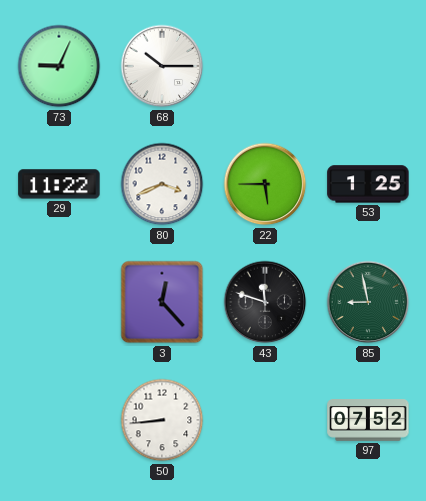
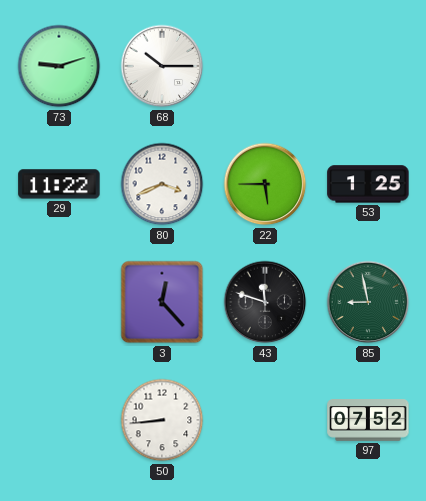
73: 9:04 -> 9:12 (59, 66)
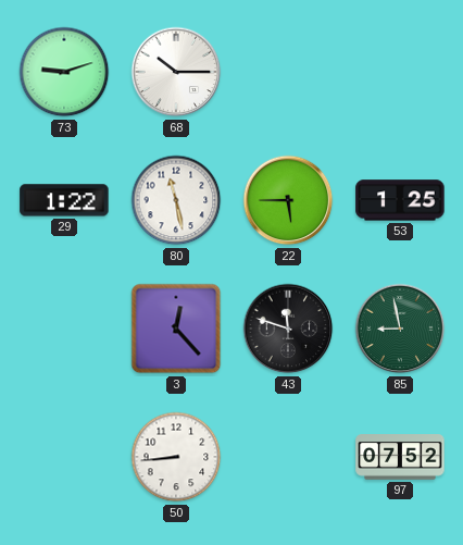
29: 11:22 -> 1:22 (64, 200)
80: 3:41 -> 11:28 (176, 200)
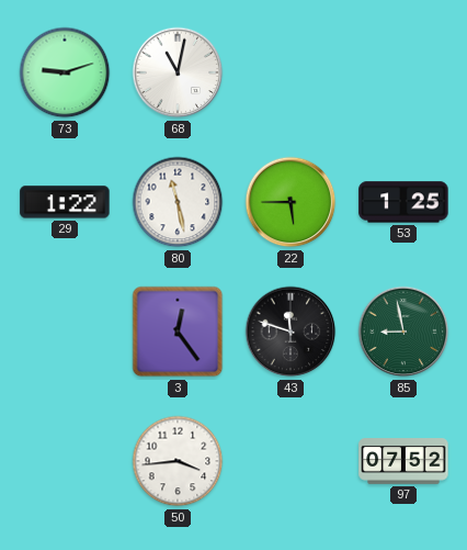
68: 10:15 -> 11:02 (178, 72)
3: 12:23 -> 12:24 (178, 332)
50: 8:44 -> 3:44 (178, 461)
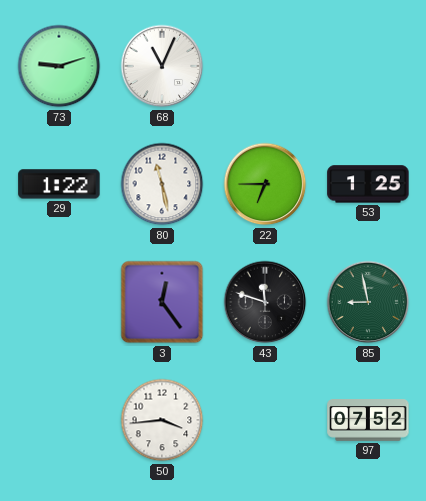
68: 11:02 -> 11:04 (162, 66)
22: 5:45 -> 6:45 (265, 184)
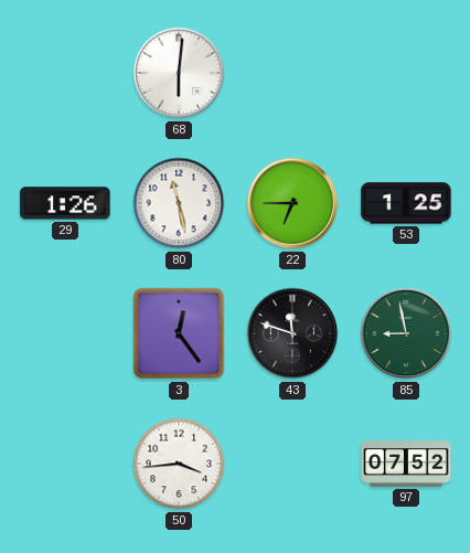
73: 9:12 -> none (59, 66)
68: 11:04 -> 6:01 (179, 73)
29: 1:22 -> 1:26 (65, 203)
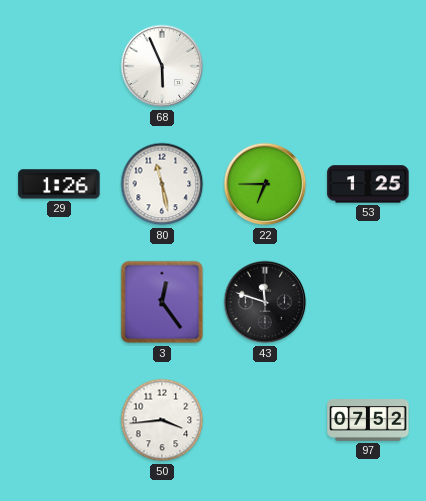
68: 6:01 -> 5:56 (162, 66)
85: 8:58 -> none (406, 333)
